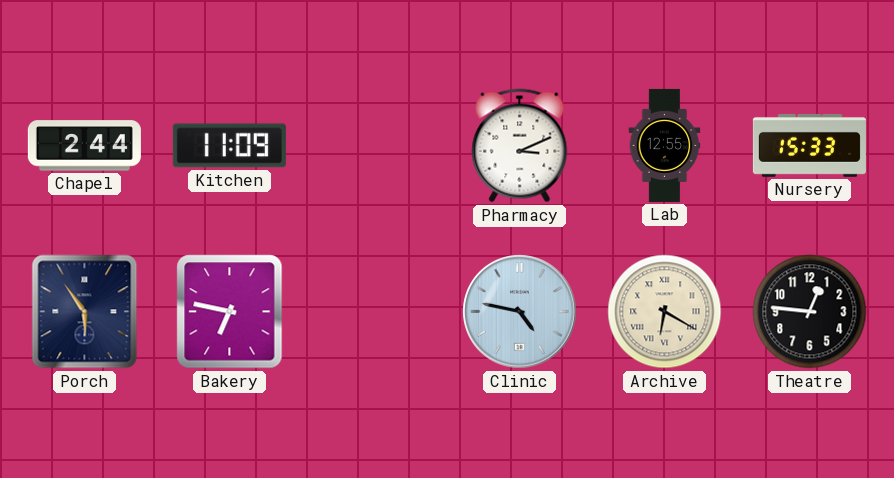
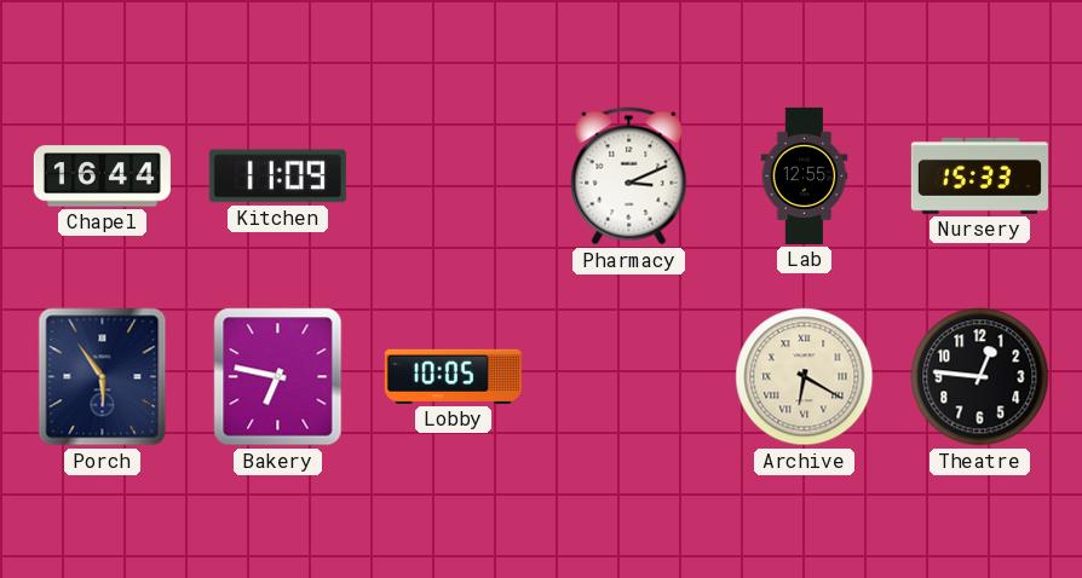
Chapel: 2:44 -> 16:44 (102, 177)
Lobby: none -> 10:05 (453, 376)
Clinic: 4:47 -> none (520, 312)
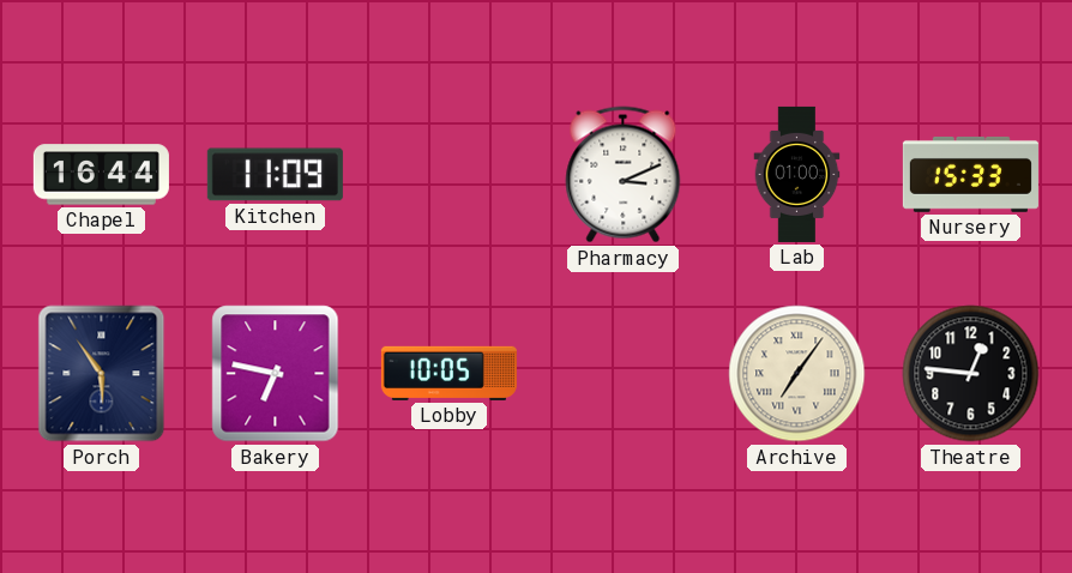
Lab: 12:55 -> 01:00 (797, 174)
Archive: 6:20 -> 7:06 (797, 374)
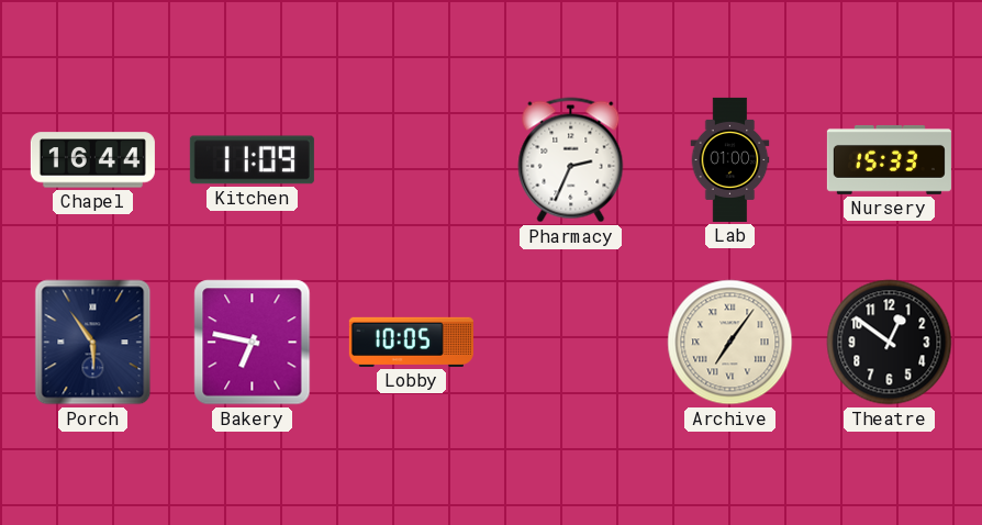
Pharmacy: 3:11 -> 2:34 (571, 160)
Theatre: 12:46 -> 12:51 (890, 343)
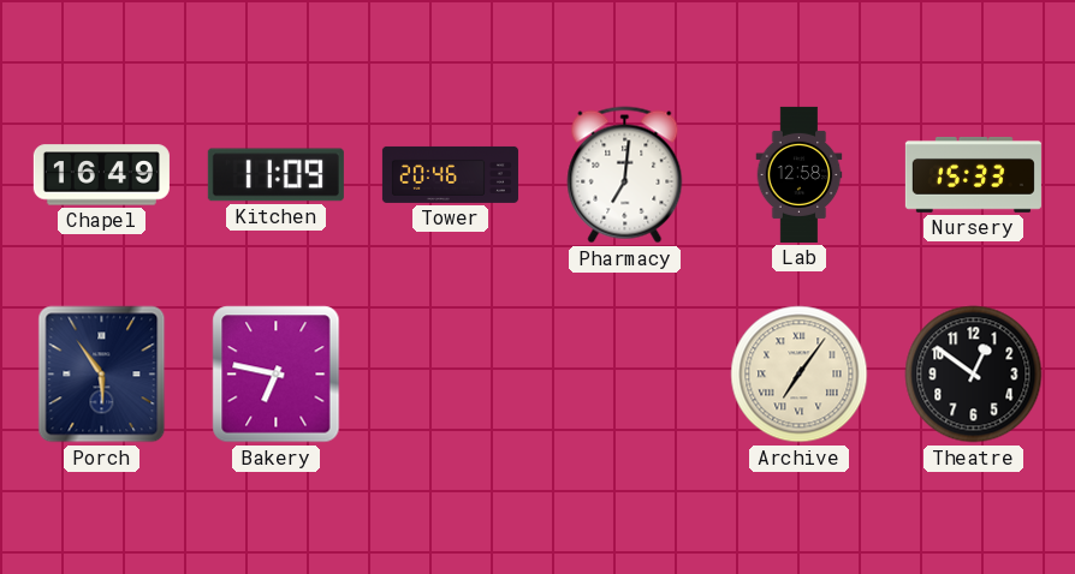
Chapel: 16:44 -> 16:49 (101, 175)
Tower: none -> 20:46 (450, 174)
Pharmacy: 2:34 -> 7:01 (625, 175)
Lab: 01:00 -> 12:58 (800, 174)
Lobby: 10:05 -> none (411, 342)
